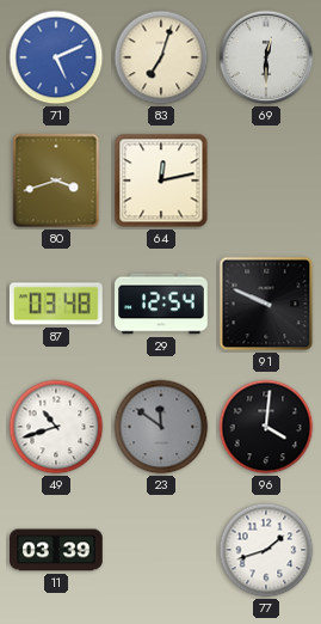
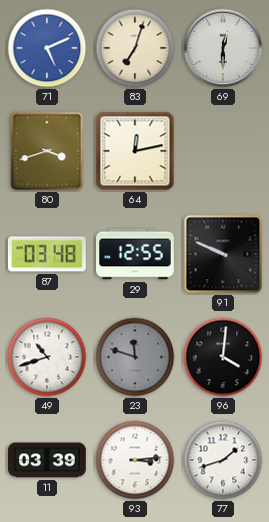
29: 12:54 -> 12:55 (135, 254)
23: 11:51 -> 11:48 (135, 357)
93: none -> 3:14 (135, 460)
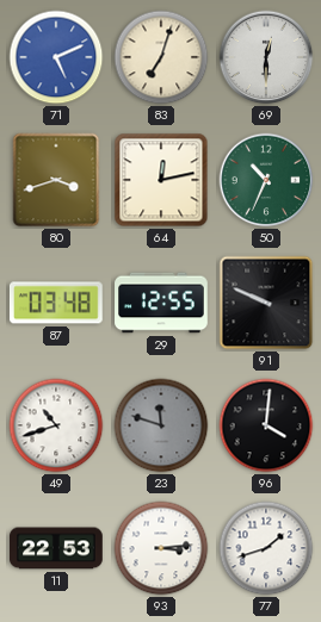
50: none -> 10:34 (266, 180)
11: 03:39 -> 22:53 (57, 548)
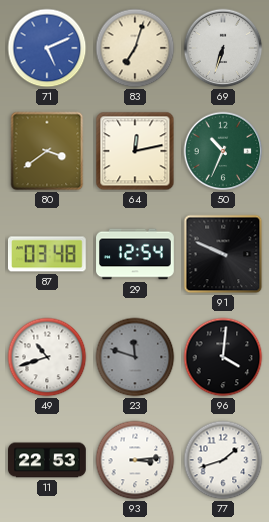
69: 12:30 -> 6:33 (223, 48)
80: 3:42 -> 3:39 (47, 151)
29: 12:55 -> 12:54 (135, 254)
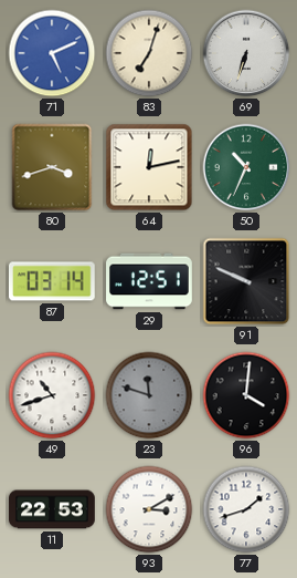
80: 3:39 -> 3:42 (52, 167)
87: 03:48 -> 03:14 (52, 281)
29: 12:54 -> 12:51 (149, 281)
93: 3:14 -> 3:10 (149, 509)
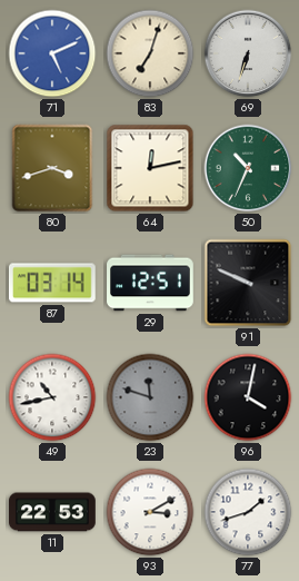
49: 10:42 -> 10:43 (52, 397)
96: 4:01 -> 4:02 (248, 397)
